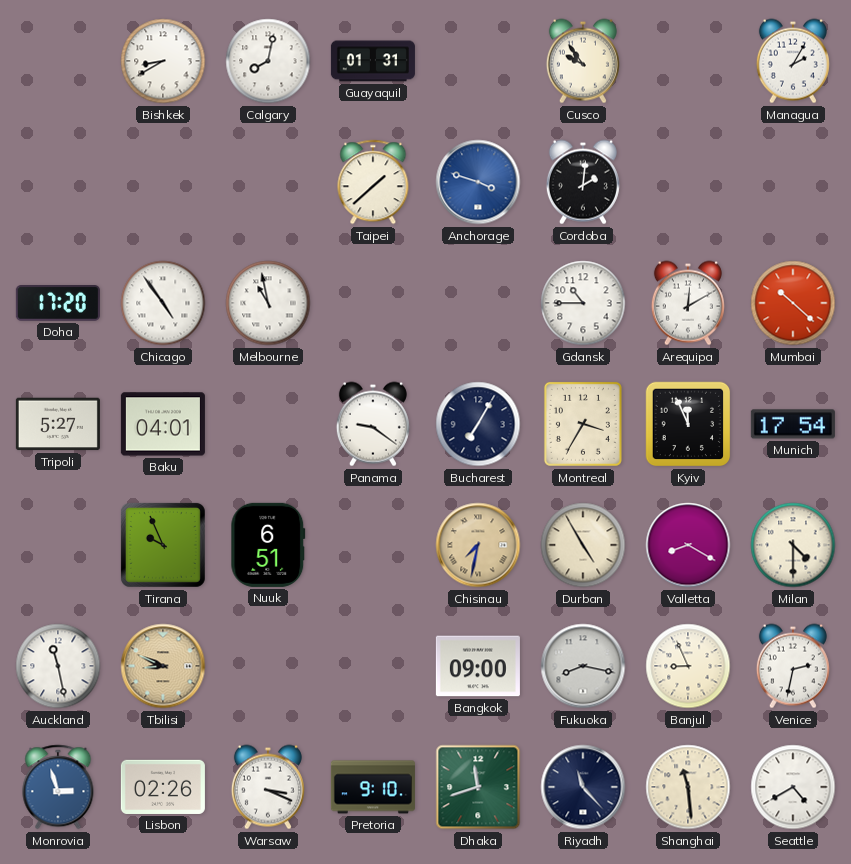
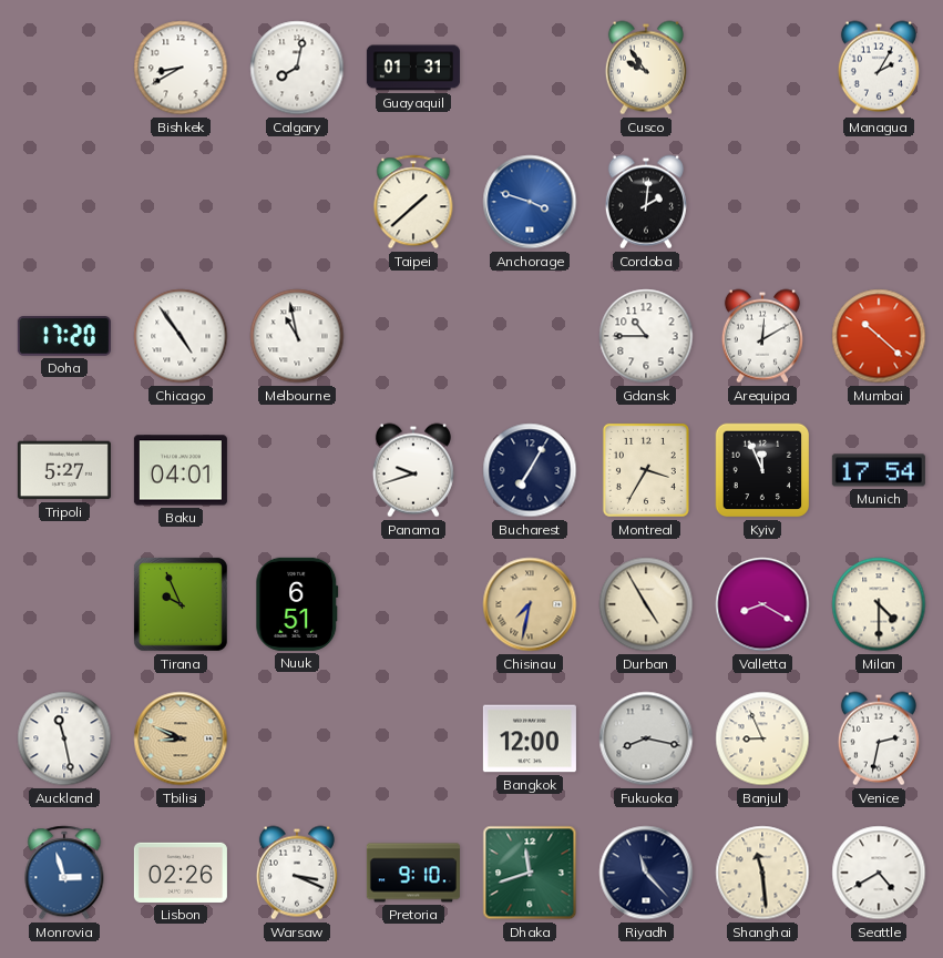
Panama: 9:21 -> 9:42 (413, 470)
Bangkok: 09:00 -> 12:00 (530, 738)
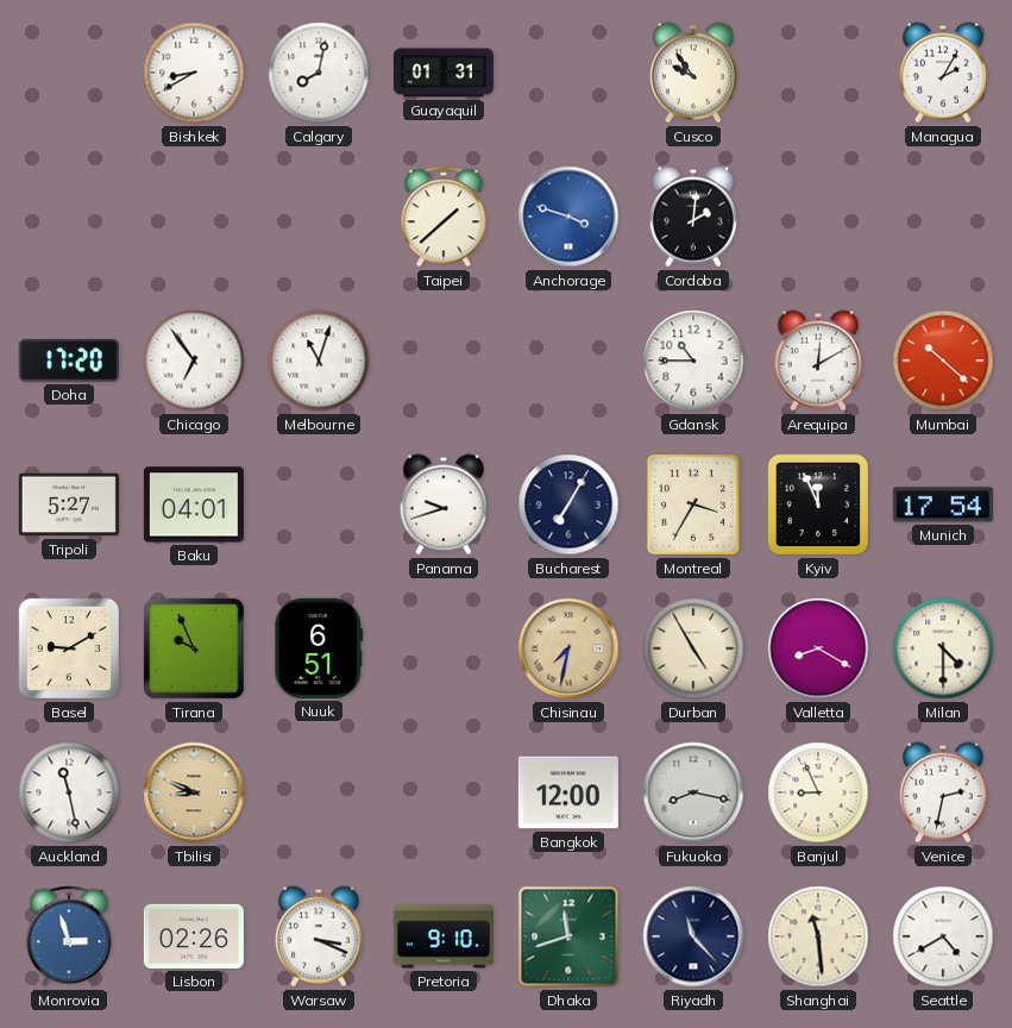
Chicago: 4:54 -> 6:54 (194, 361)
Melbourne: 10:58 -> 11:03 (319, 361)
Basel: none -> 9:10 (69, 648)
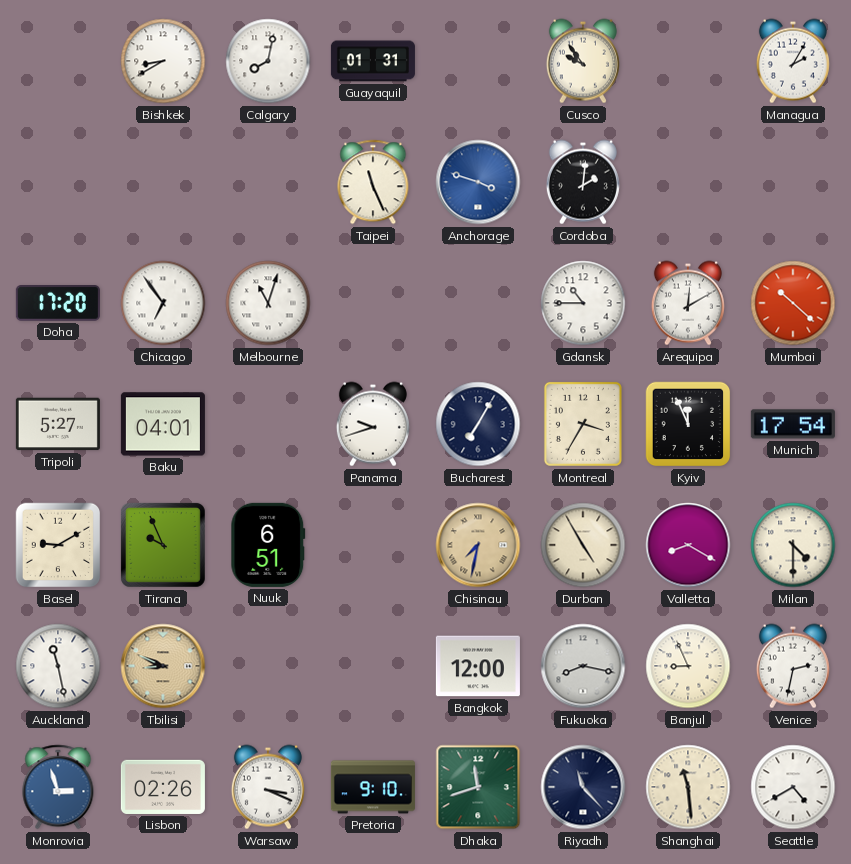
Taipei: 1:38 -> 11:26 (373, 182)
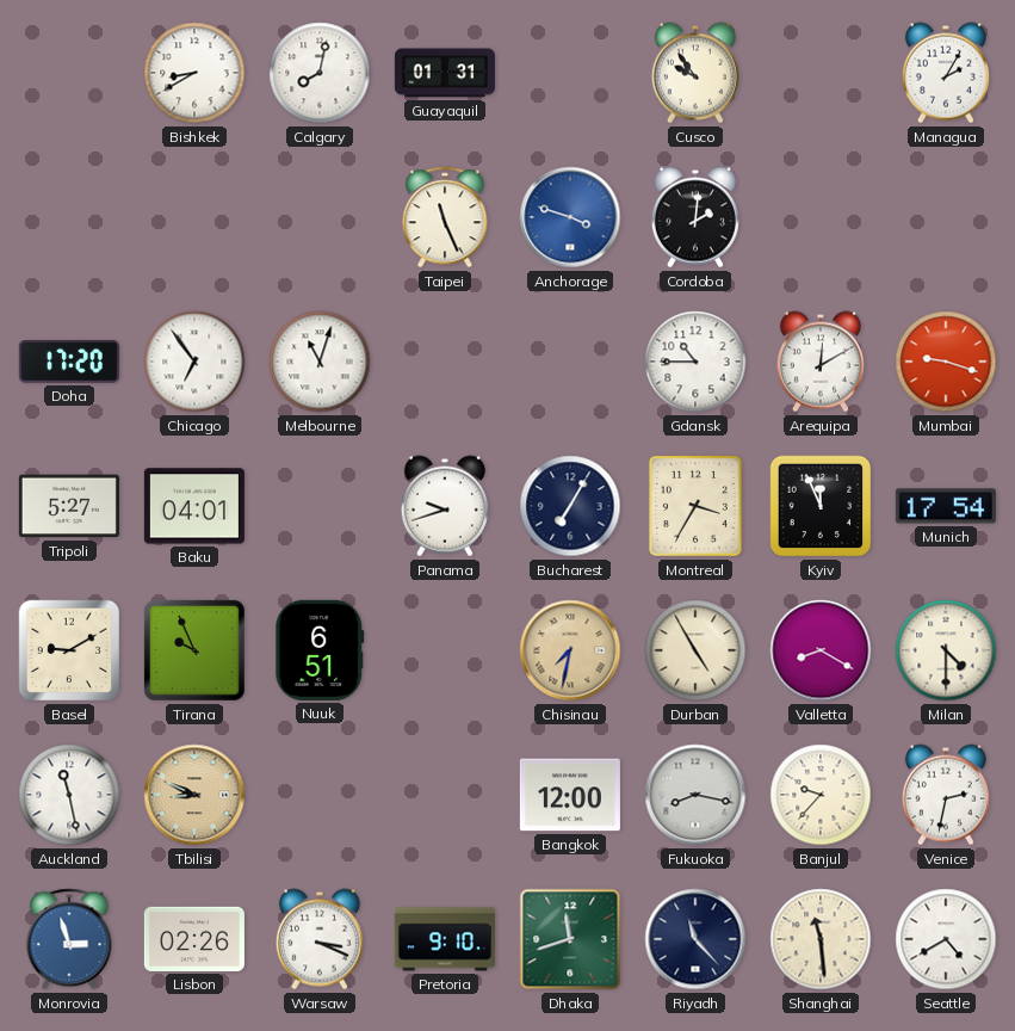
Mumbai: 10:22 -> 9:18 (946, 362)
Banjul: 8:56 -> 9:37 (821, 795)
